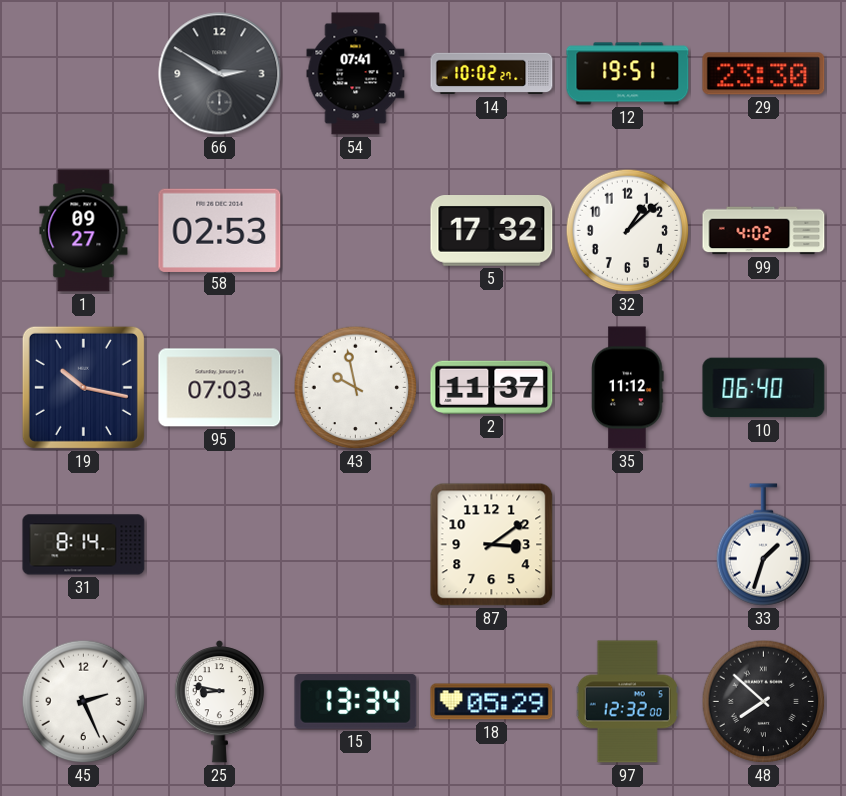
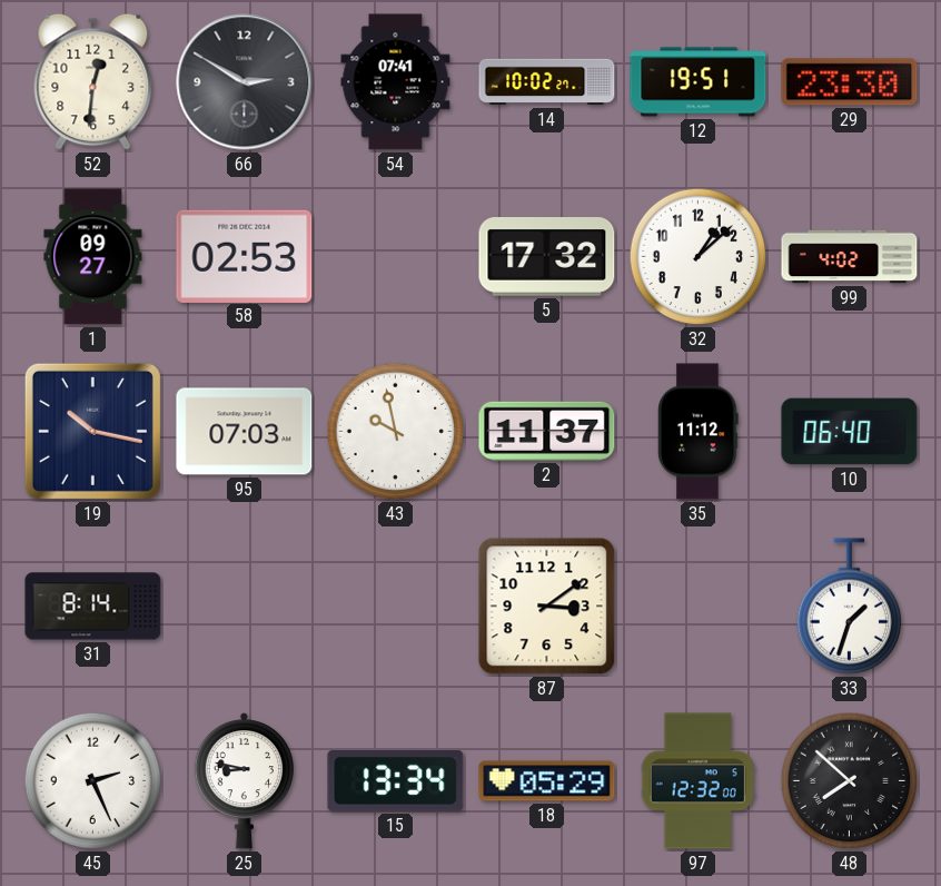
52: none -> 12:31 (93, 81)
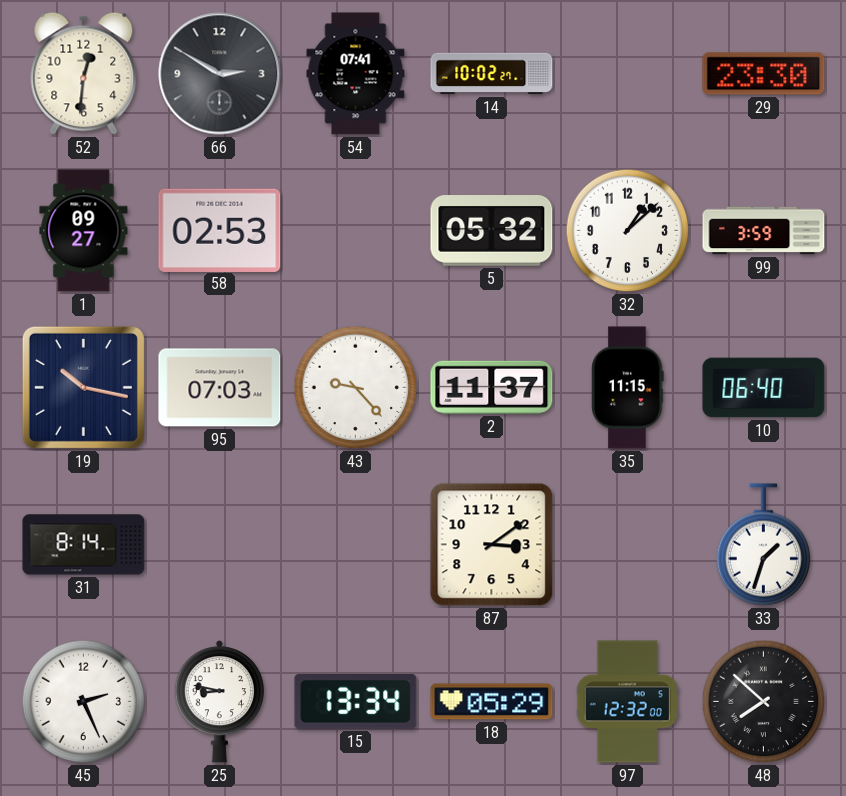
12: 19:51 -> none (699, 82)
5: 17:32 -> 05:32 (492, 231)
99: 4:02 -> 3:59 (764, 231)
43: 9:58 -> 9:23 (356, 388)
35: 11:12 -> 11:15 (628, 388)
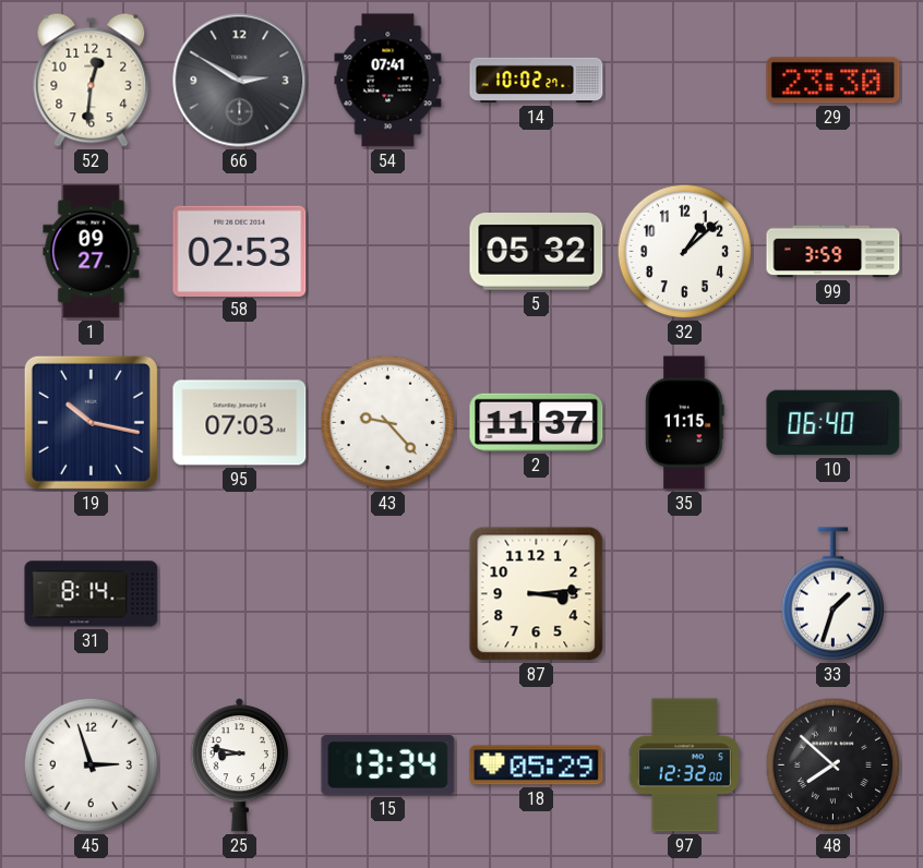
87: 3:09 -> 3:14 (537, 594)
45: 2:26 -> 2:57 (92, 765)
